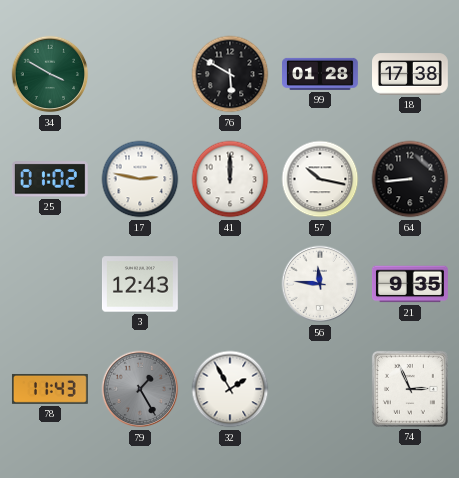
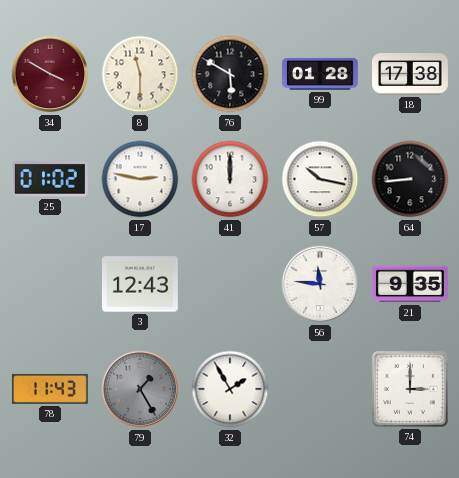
34 dial: green -> burgundy (50, 74)
8: none -> 11:30 (140, 74)
74: 2:56 -> 3:00 (410, 389)
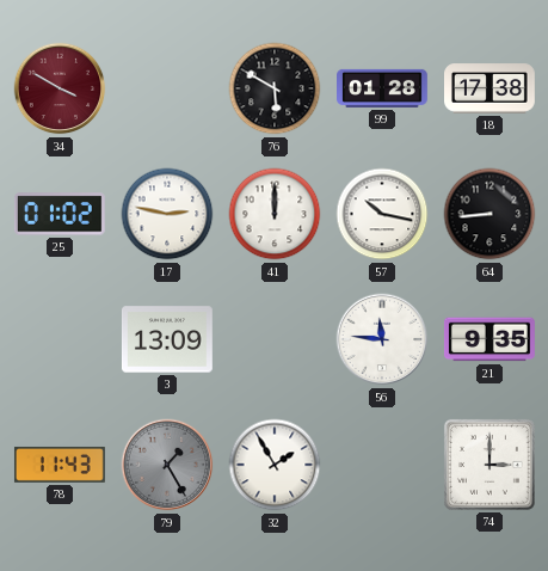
8: 11:30 -> none (140, 74)
3: 12:43 -> 13:09 (167, 339)
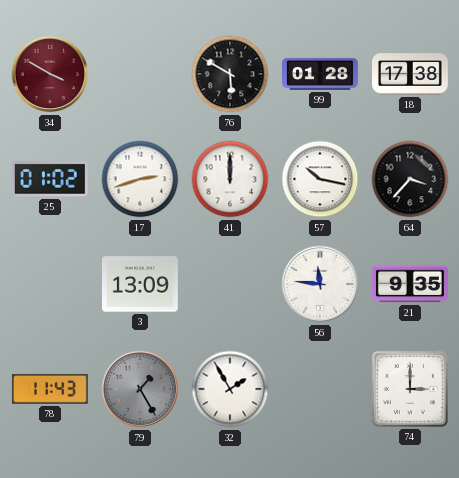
17: 2:47 -> 2:42 (140, 179)
64: 8:44 -> 3:37 (410, 179)
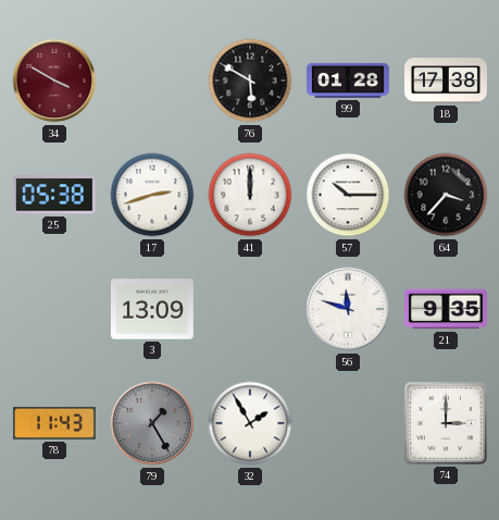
25: 01:02 -> 05:38 (54, 195)
57: 10:17 -> 10:15 (348, 195)
56: 11:46 -> 11:48 (348, 309)
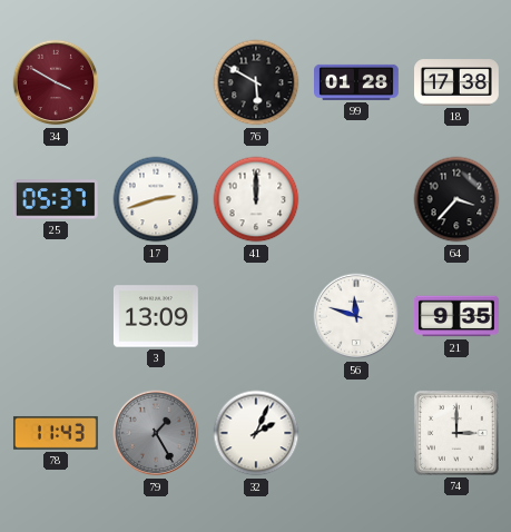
25: 05:38 -> 05:37 (56, 199)
57: 10:15 -> none (348, 195)
32: 1:55 -> 2:04 (256, 433)
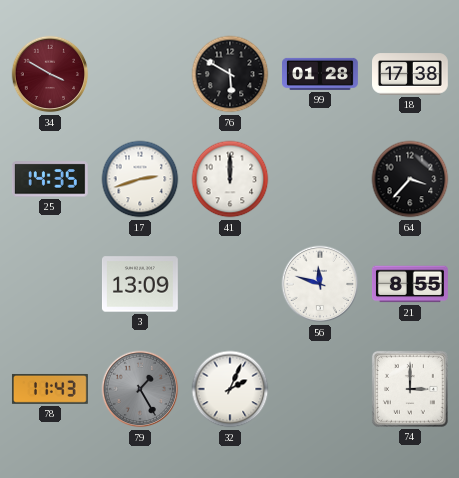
25: 05:37 -> 14:35 (50, 179)
21: 9:35 -> 8:55 (410, 284)
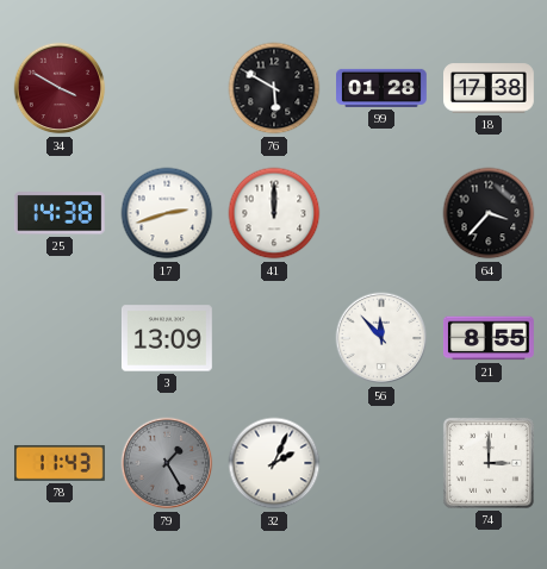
25: 14:35 -> 14:38 (60, 213)
56: 11:48 -> 11:53 (381, 338)
